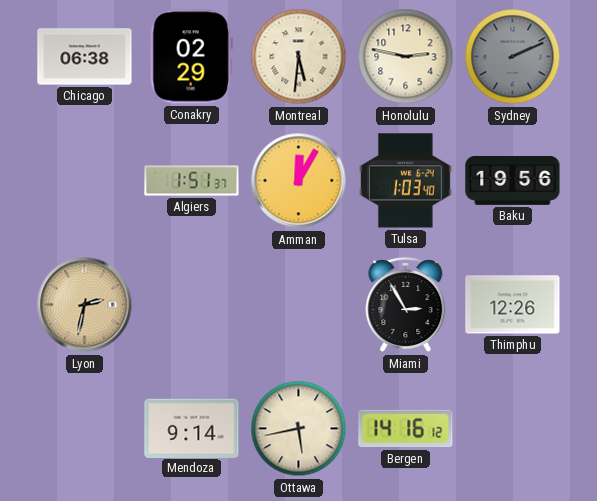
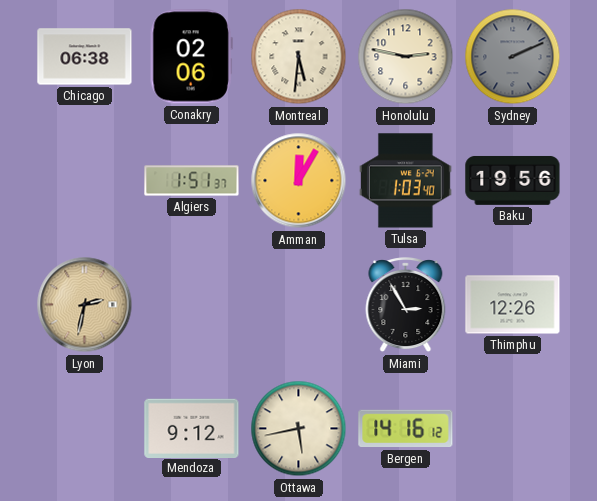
Conakry: 02:29 -> 02:06 (191, 57)
Mendoza: 9:14 -> 9:12 (192, 428)
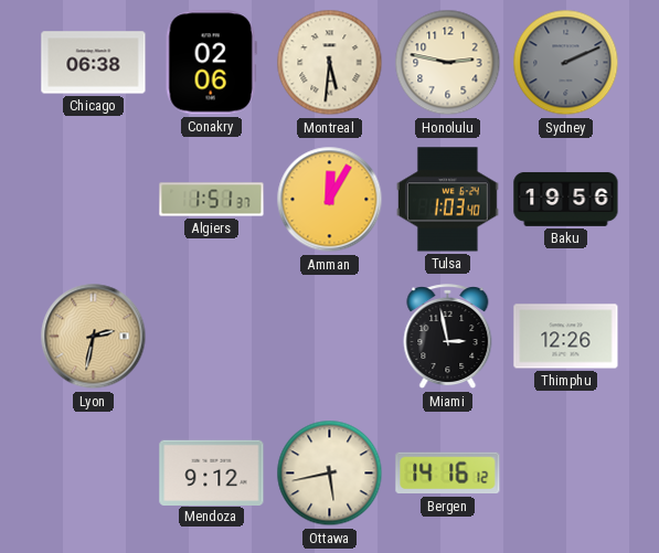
Miami: 2:55 -> 2:58 (448, 337)
